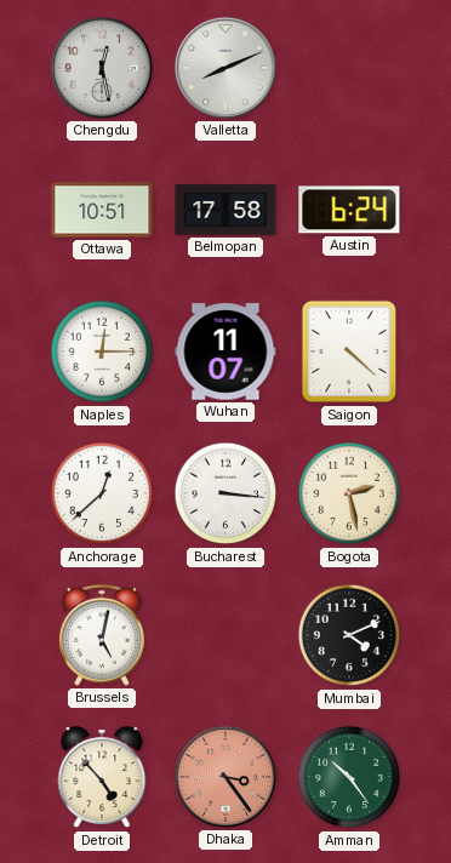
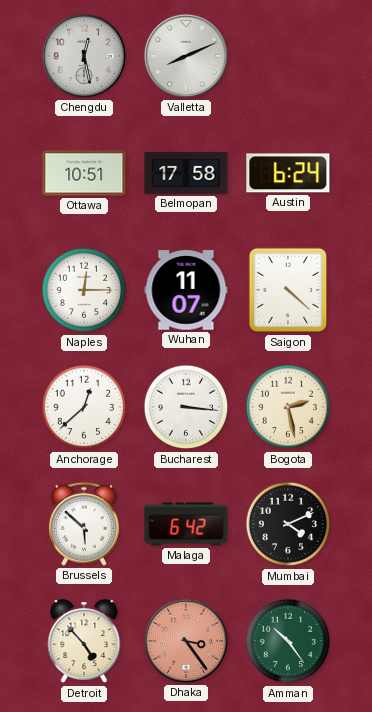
Brussels: 5:02 -> 5:52 (84, 524)
Malaga: none -> 6:42 (186, 524)
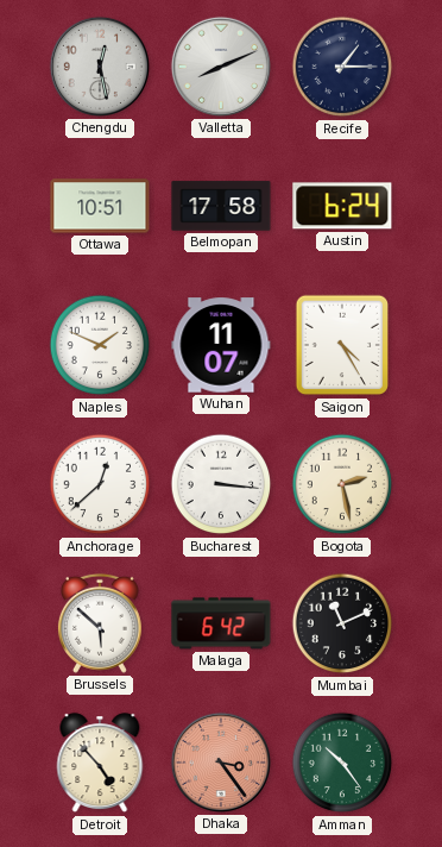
Recife: none -> 1:15 (342, 67)
Naples: 12:15 -> 1:49 (100, 345)
Saigon: 4:22 -> 4:25 (341, 345)
Mumbai: 4:11 -> 11:11 (342, 623)
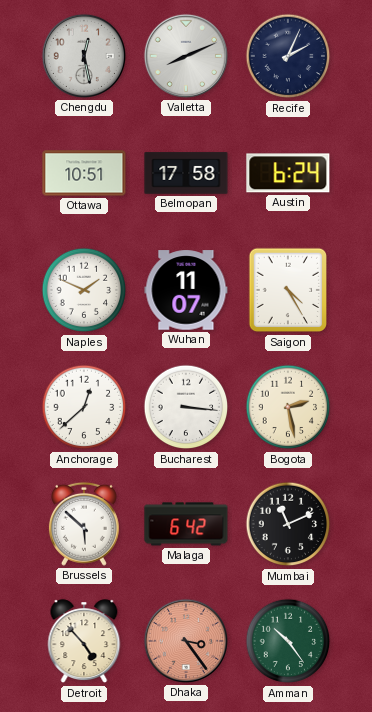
Recife: 1:15 -> 2:04 (288, 56)
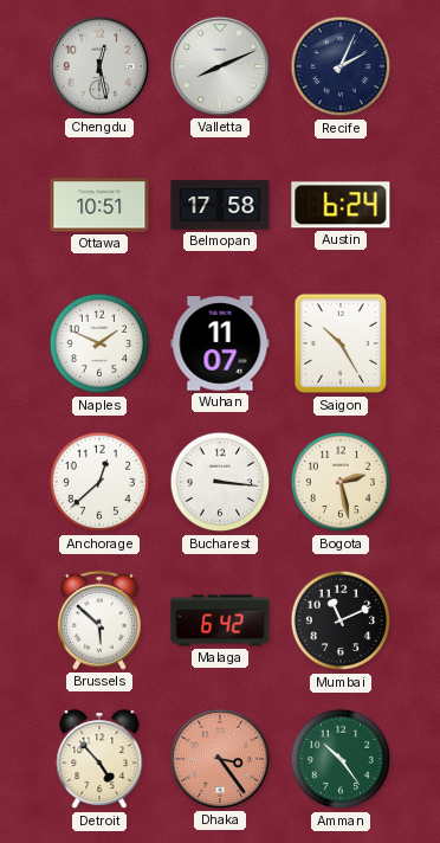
Saigon: 4:25 -> 10:25 (339, 343)
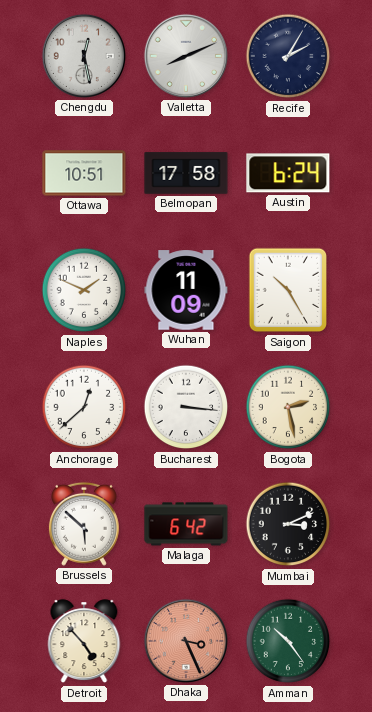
Recife: 2:04 -> 2:05 (288, 56)
Wuhan: 11:07 -> 11:09 (186, 290)
Mumbai: 11:11 -> 3:11 (288, 524)
Dhaka: 3:24 -> 3:26 (186, 641)
